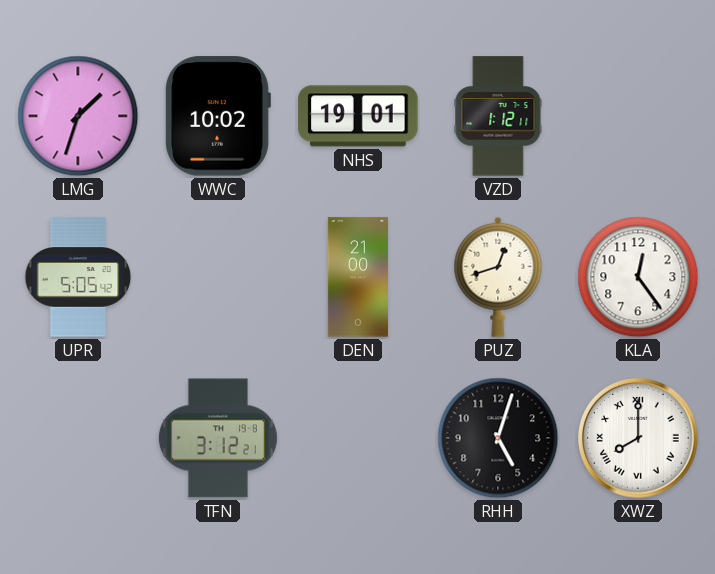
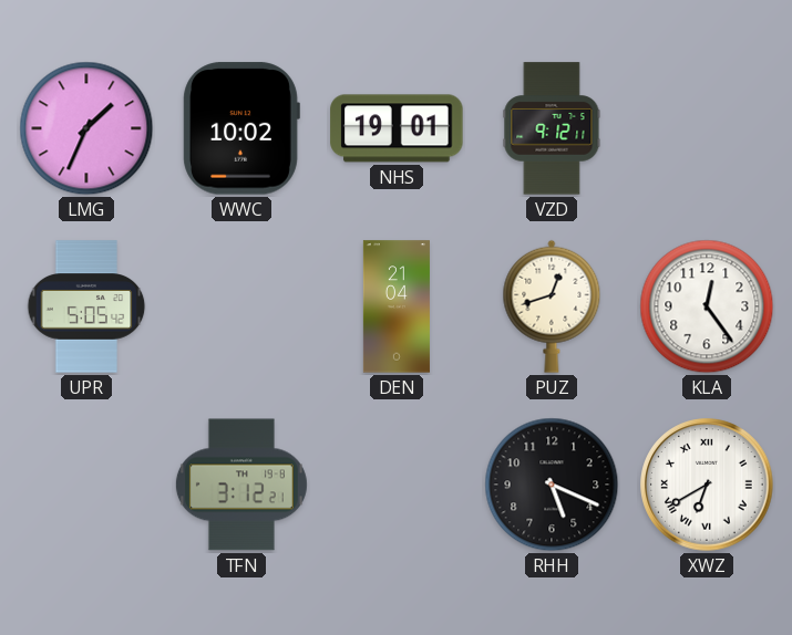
LMG: 1:33 -> 1:34 (86, 128)
VZD: 1:12 -> 9:12 (552, 128)
DEN: 21:00 -> 21:04 (397, 306)
RHH: 5:03 -> 5:19 (552, 485)
XWZ: 8:00 -> 6:40 (707, 485)
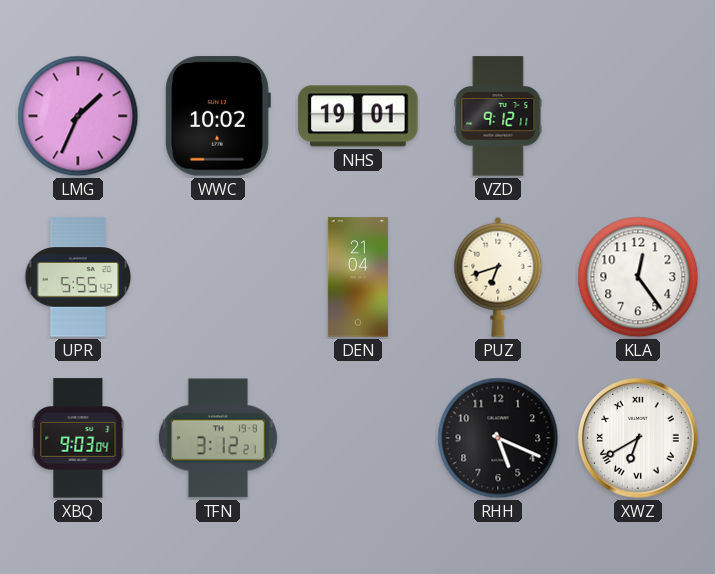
UPR: 5:05 -> 5:55 (78, 277)
PUZ: 12:42 -> 6:42 (498, 277)
XBQ: none -> 9:03 (78, 438)
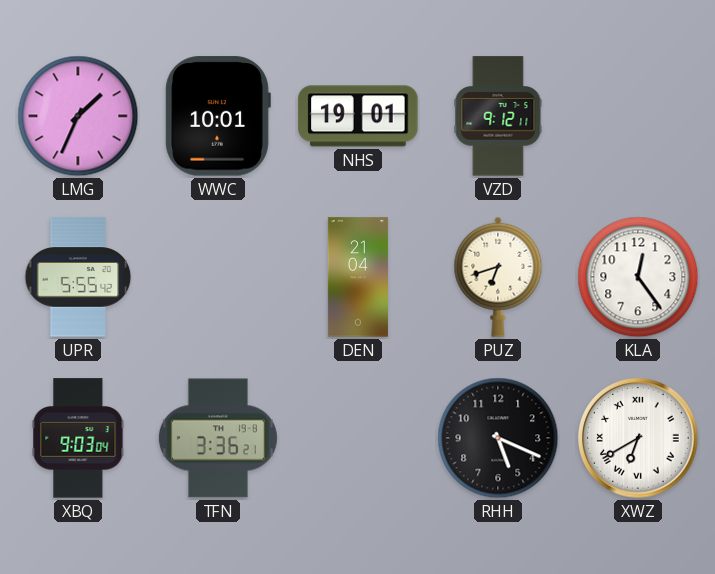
WWC: 10:02 -> 10:01 (218, 116)
TFN: 3:12 -> 3:36 (218, 438)
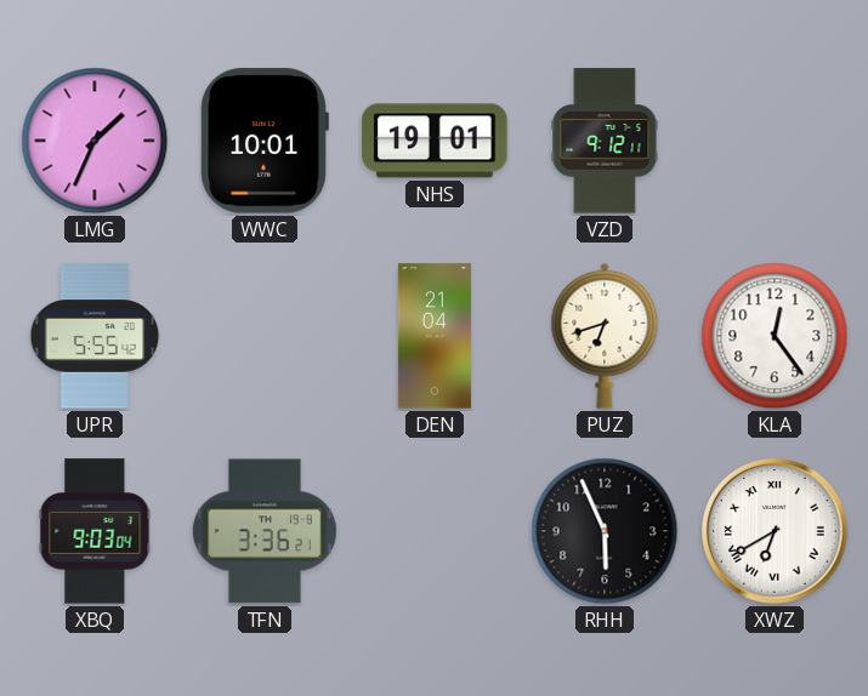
RHH: 5:19 -> 5:56 (605, 531)
